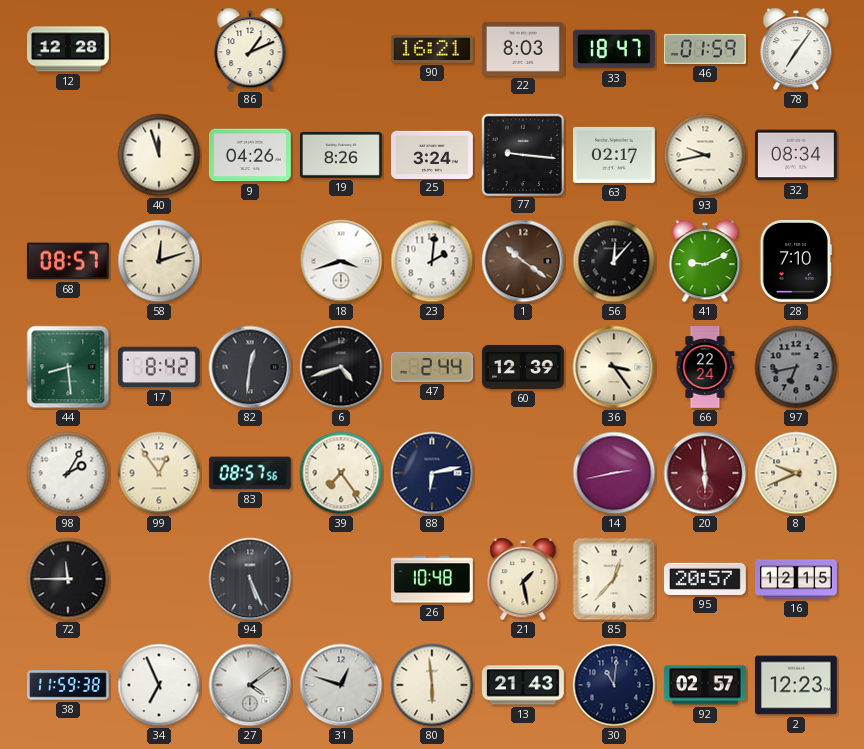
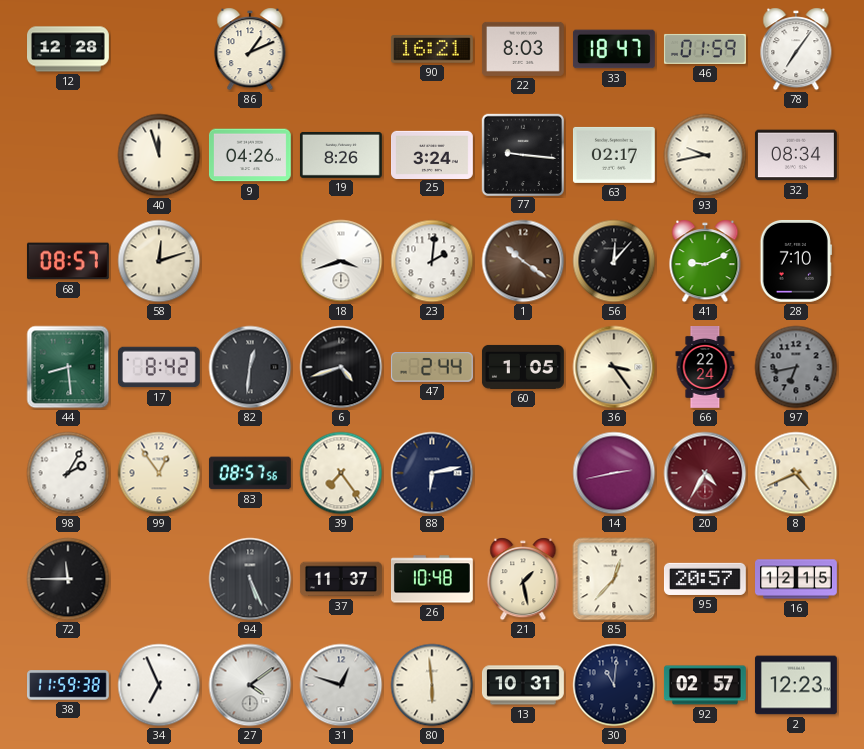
60: 12:39 -> 1:05 (523, 367)
20: 5:59 -> 4:35 (705, 473)
8: 9:41 -> 4:41 (796, 473)
37: none -> 11:37 (342, 579)
13: 21:43 -> 10:31 (523, 685)
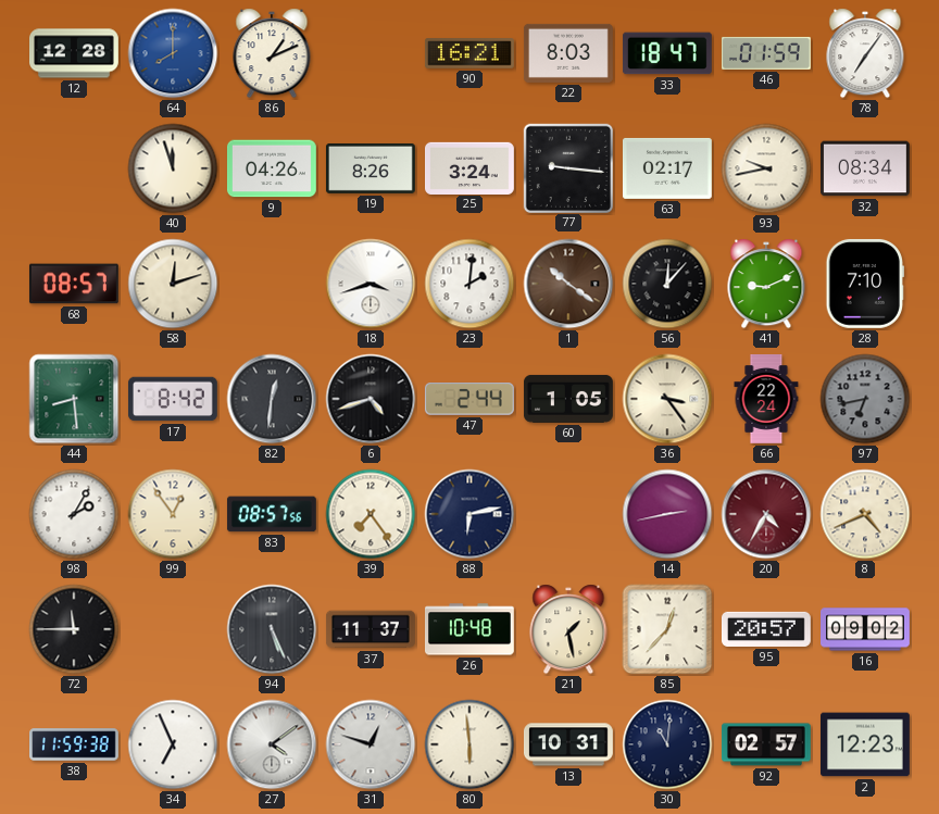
64: none -> 8:00 (173, 53)
16: 12:15 -> 09:02 (866, 629)
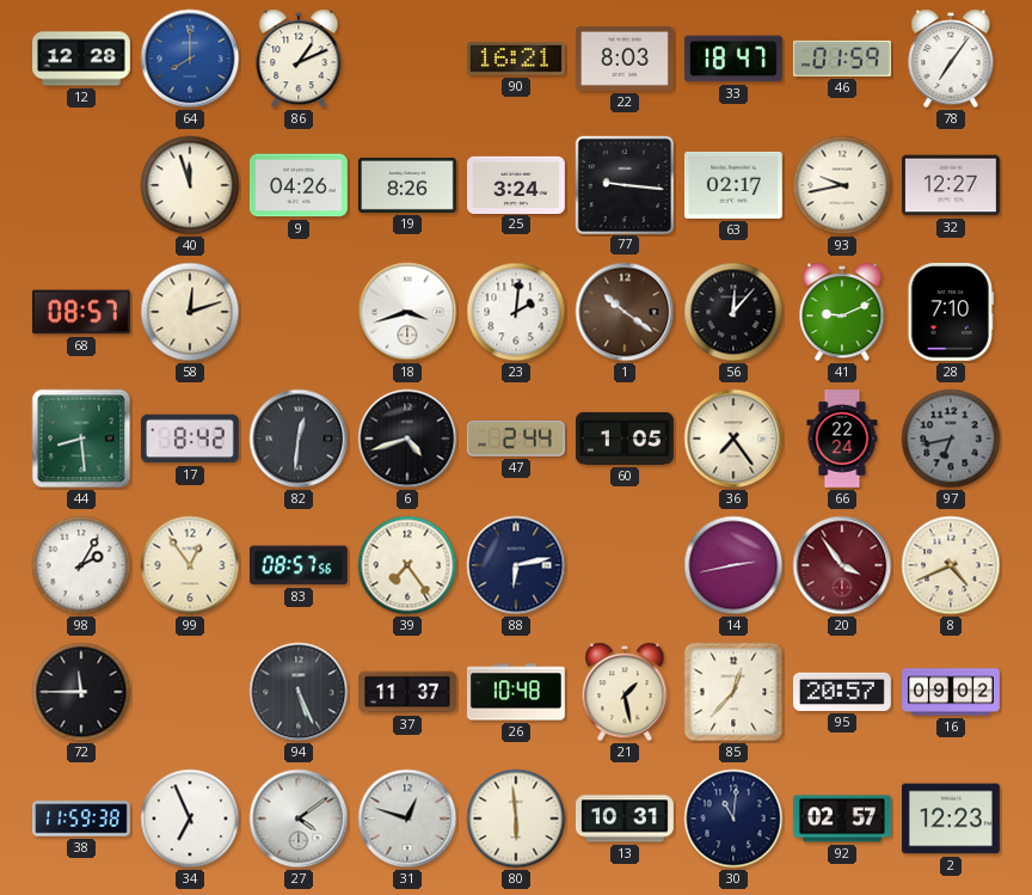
32: 08:34 -> 12:27 (951, 185)
36: 3:24 -> 7:24 (733, 439)
20: 4:35 -> 3:54 (842, 565)
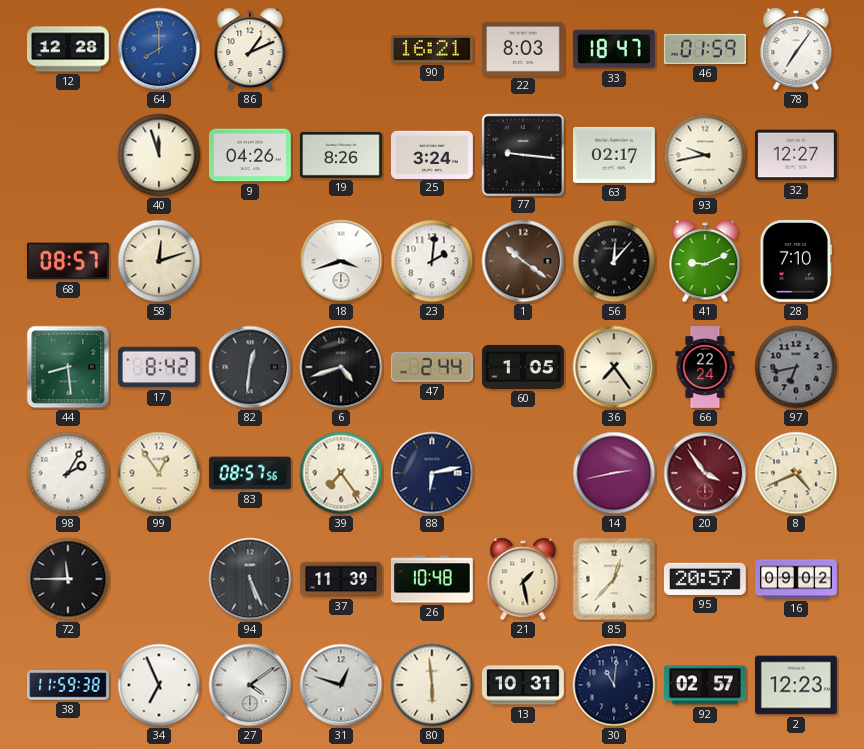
37: 11:37 -> 11:39 (342, 579)
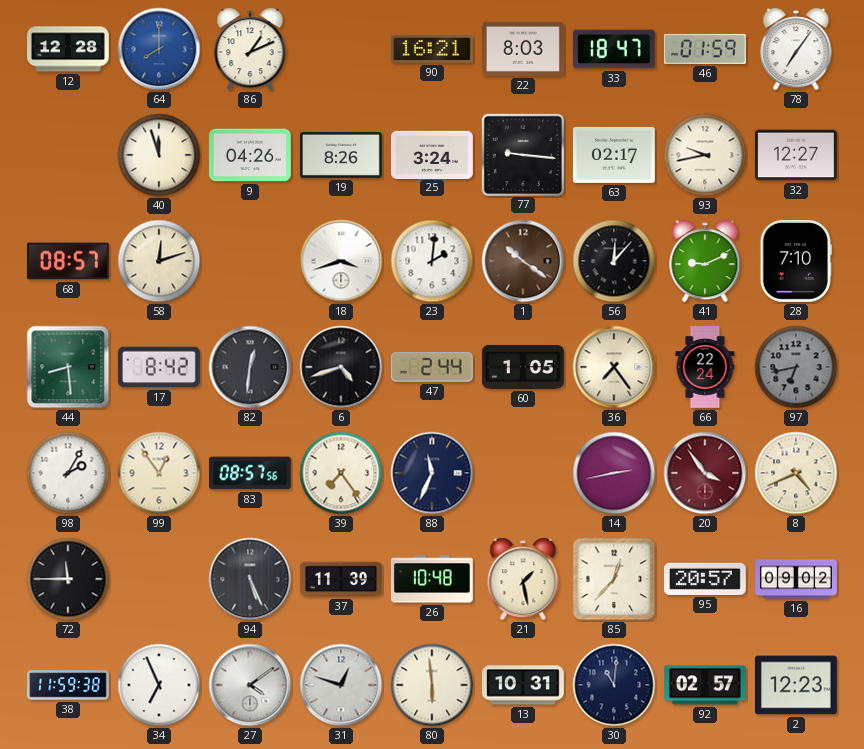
88: 6:13 -> 11:34 (432, 473)
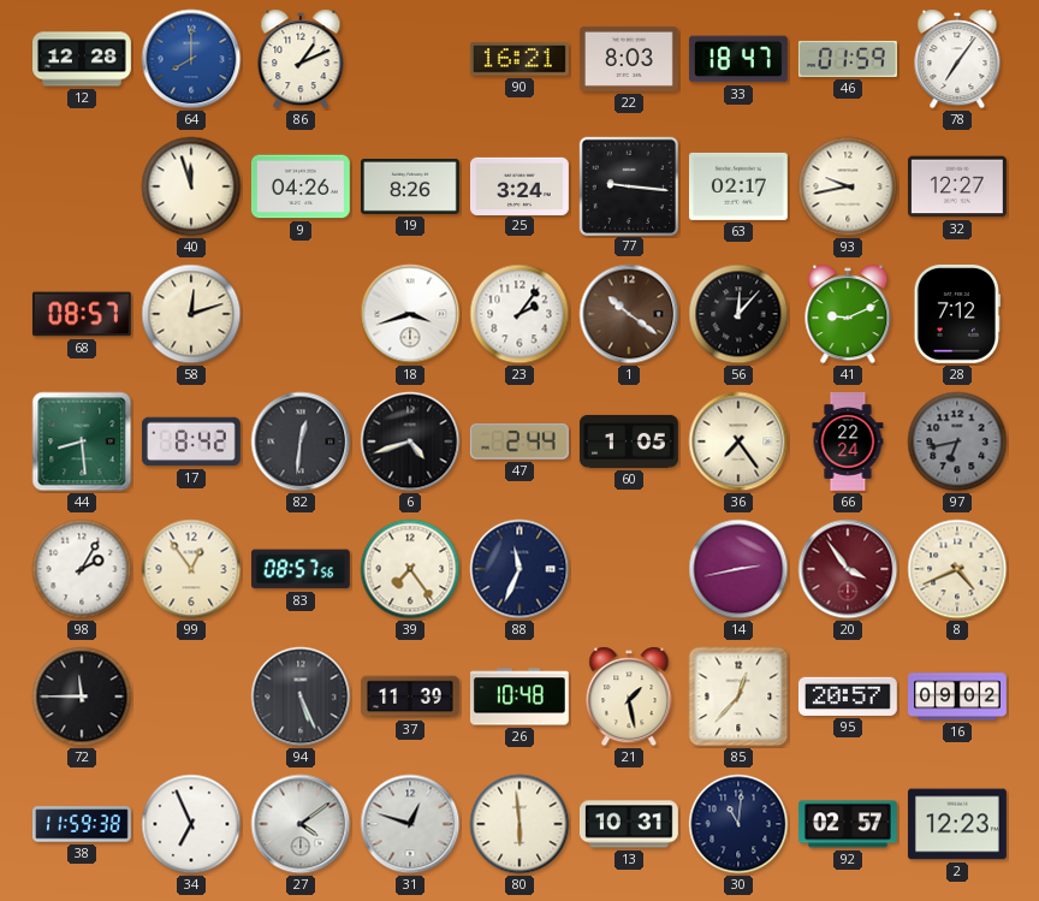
23: 2:01 -> 2:06 (519, 314)
28: 7:10 -> 7:12 (957, 314)
